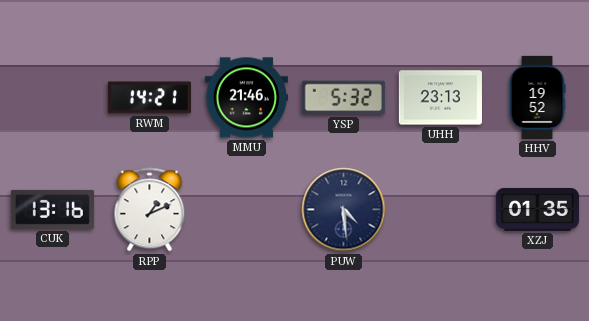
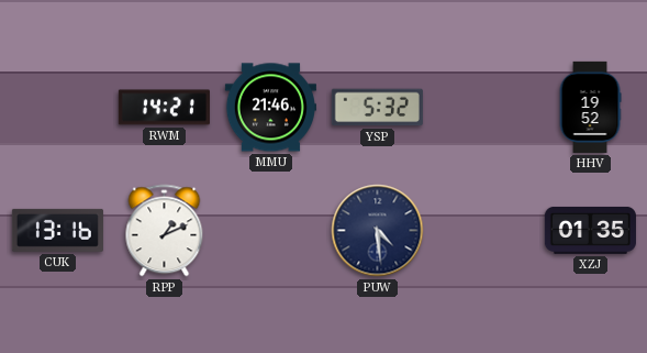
UHH: 23:13 -> none (440, 98)
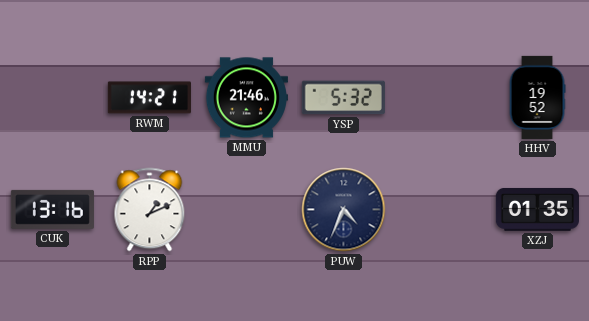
PUW: 4:29 -> 4:34 (344, 210)
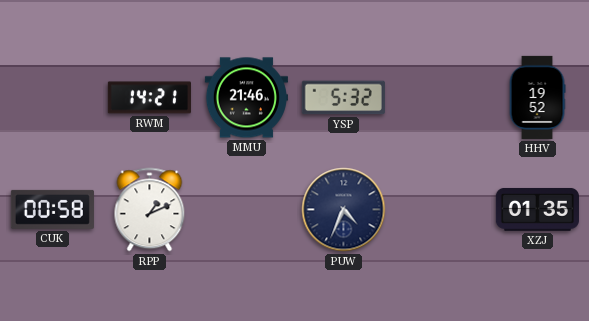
CUK: 13:16 -> 00:58 (52, 209)
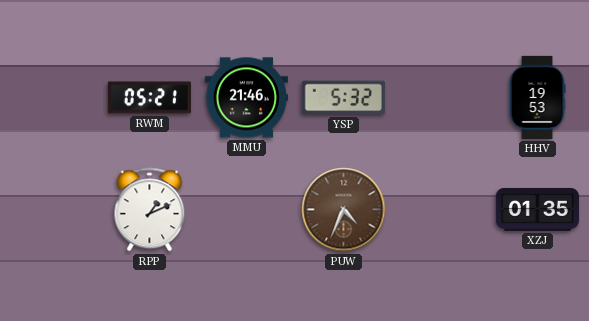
RWM: 14:21 -> 05:21 (149, 98)
HHV: 19:52 -> 19:53 (537, 97)
CUK: 00:58 -> none (52, 209)
PUW dial: navy -> brown (344, 210)
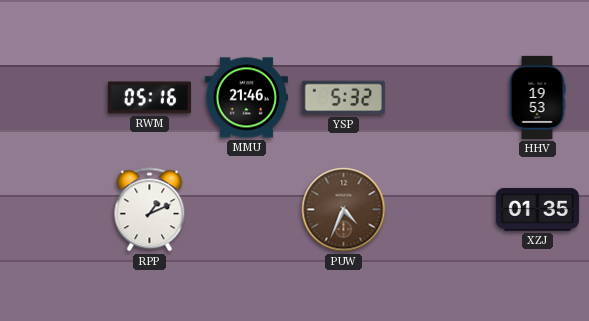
RWM: 05:21 -> 05:16 (149, 98)
